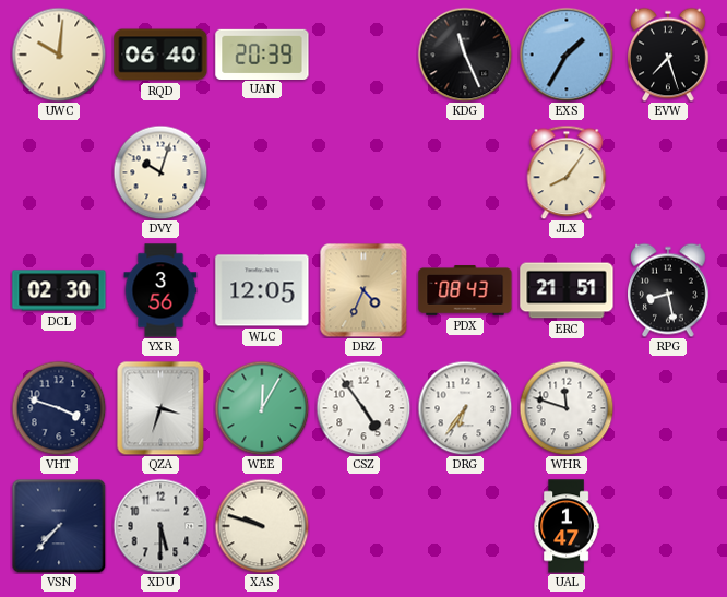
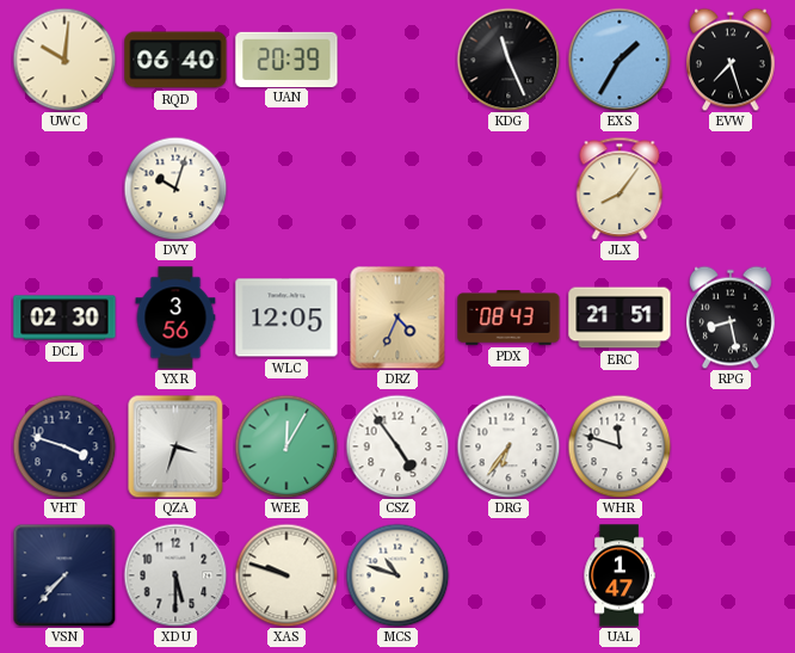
MCS: none -> 10:48 (397, 575)
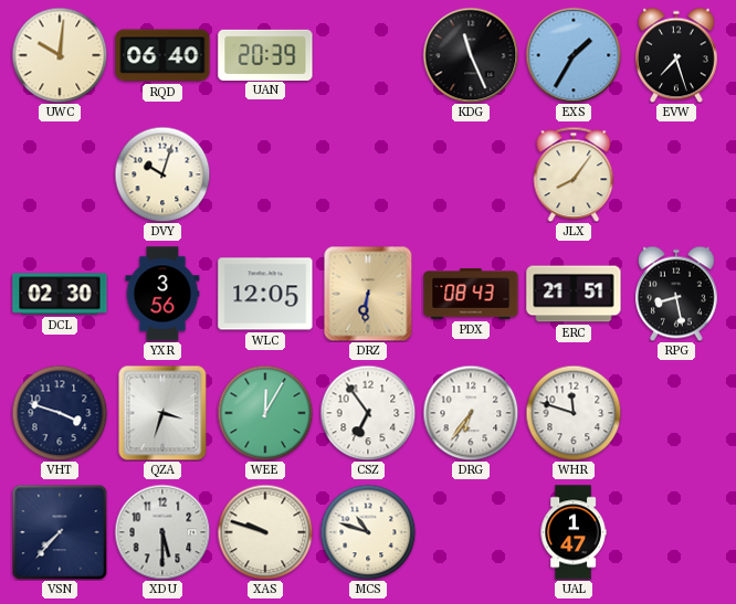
DRZ: 4:34 -> 6:31 (368, 294)
CSZ: 4:54 -> 6:54 (368, 413)
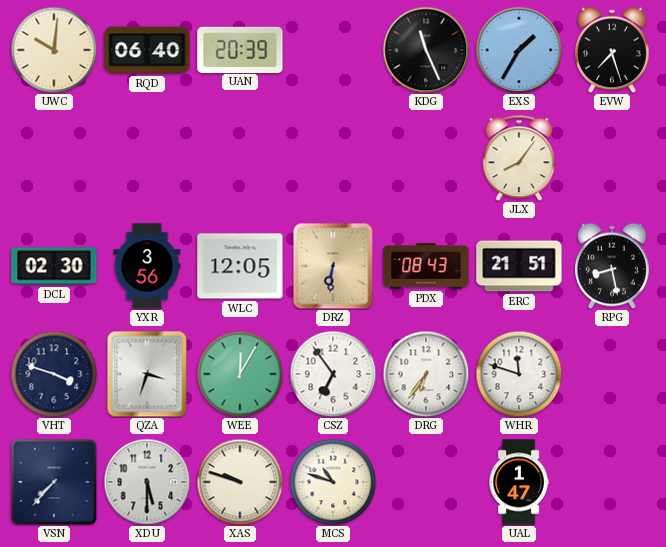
DVY: 10:03 -> none (162, 174)
